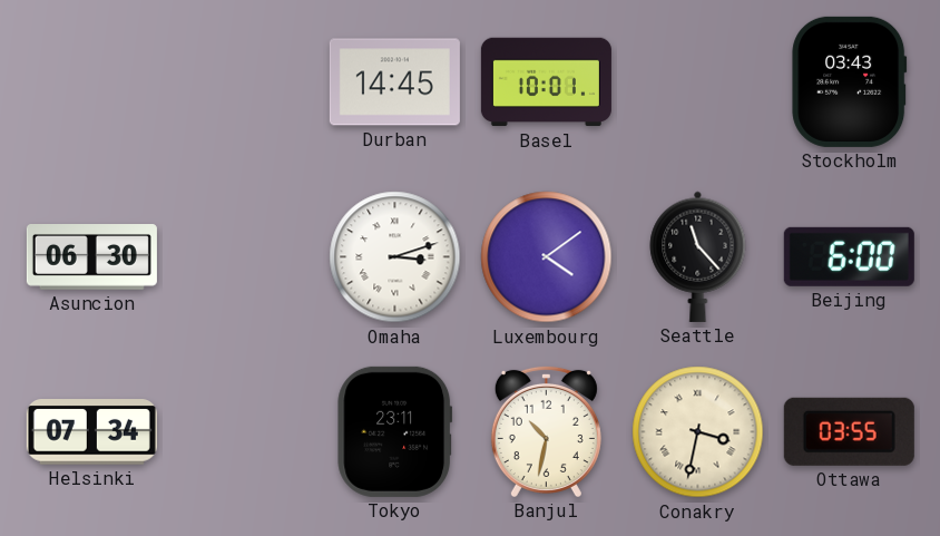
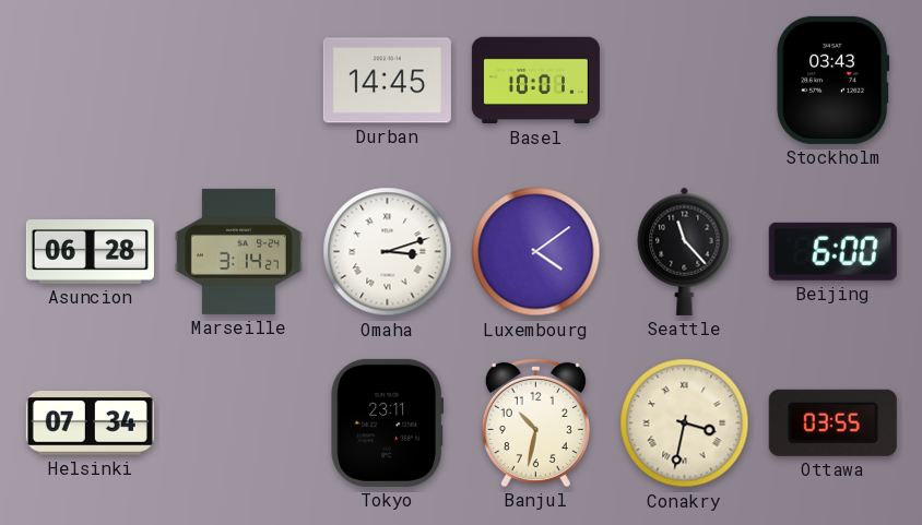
Asuncion: 06:30 -> 06:28 (90, 252)
Marseille: none -> 3:14 (238, 251)
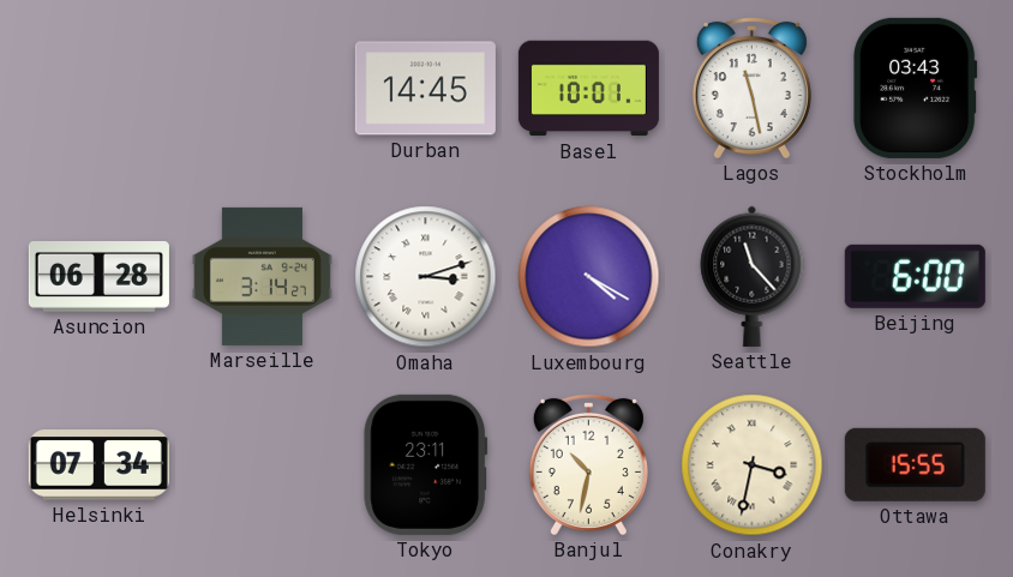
Lagos: none -> 11:28 (751, 88)
Luxembourg: 4:09 -> 4:20 (589, 277)
Ottawa: 03:55 -> 15:55 (915, 464)
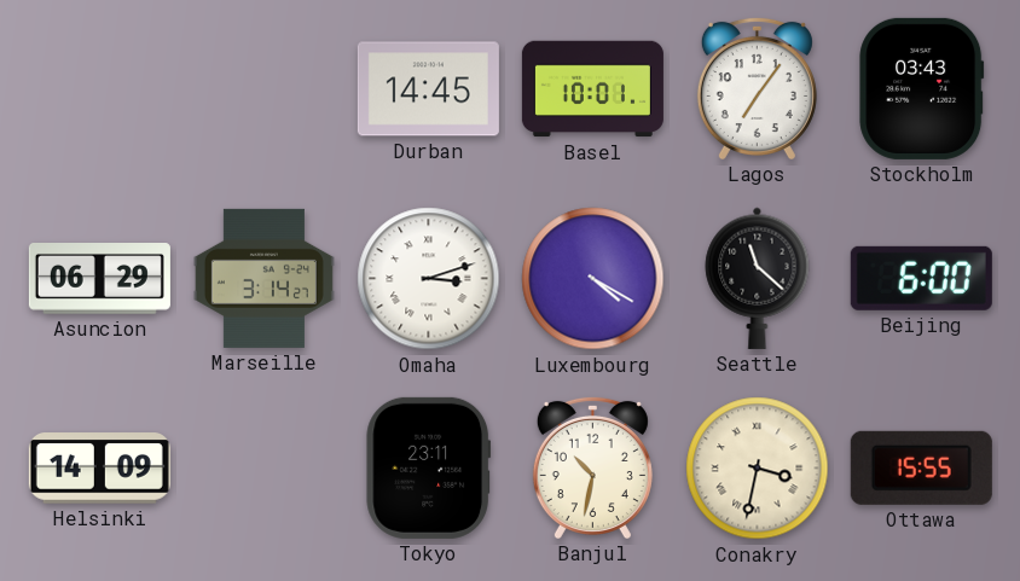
Lagos: 11:28 -> 7:06 (757, 88)
Asuncion: 06:28 -> 06:29 (99, 279)
Seattle: 11:23 -> 11:22 (758, 278)
Helsinki: 07:34 -> 14:09 (99, 469)
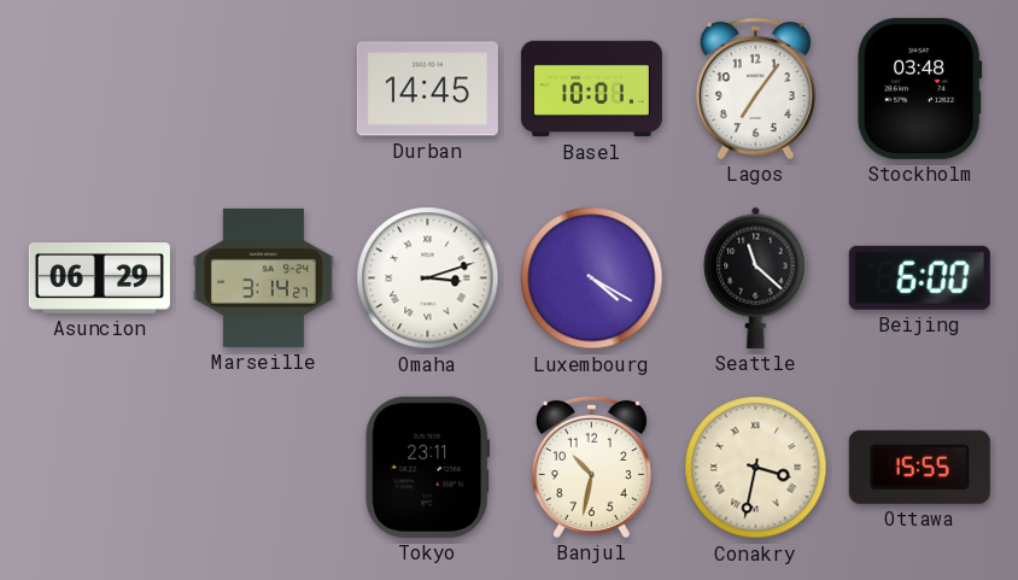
Stockholm: 03:43 -> 03:48 (920, 88)
Helsinki: 14:09 -> none (99, 469)
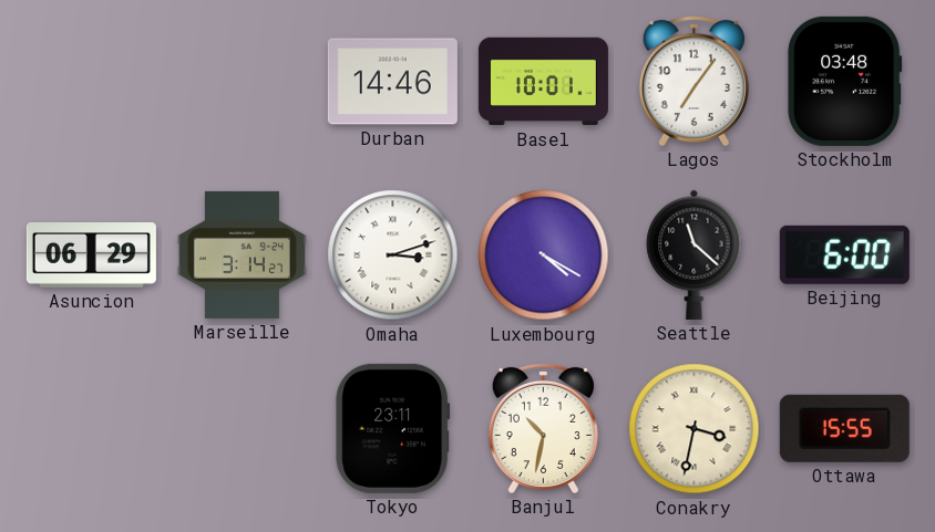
Durban: 14:45 -> 14:46 (392, 82)
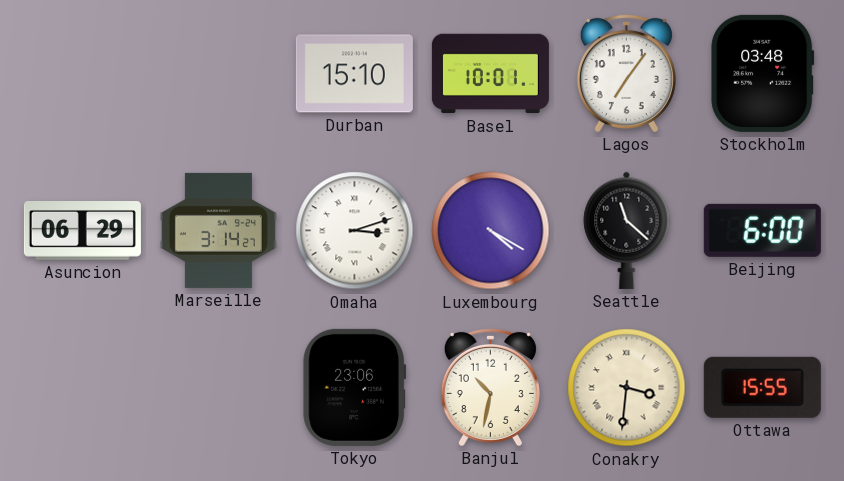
Durban: 14:46 -> 15:10 (354, 74)
Tokyo: 23:11 -> 23:06 (355, 387)
Conakry: 3:32 -> 3:31 (627, 388)
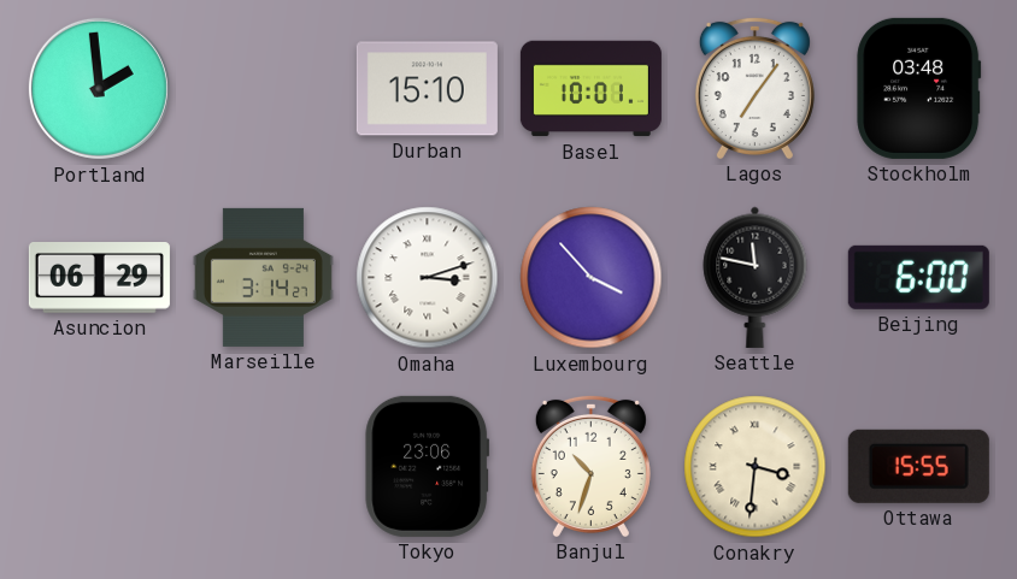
Portland: none -> 1:59 (99, 88)
Luxembourg: 4:20 -> 3:53 (592, 278)
Seattle: 11:22 -> 11:47 (756, 277)
Banjul: 10:32 -> 10:33 (590, 466)
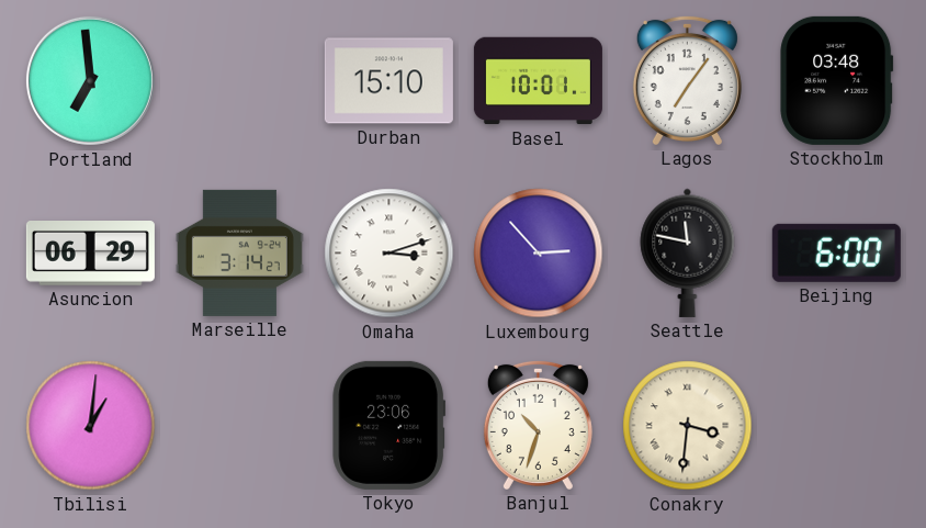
Portland: 1:59 -> 6:59 (90, 80)
Luxembourg: 3:53 -> 2:53 (539, 254)
Tbilisi: none -> 1:01 (91, 426)
Ottawa: 15:55 -> none (918, 466)
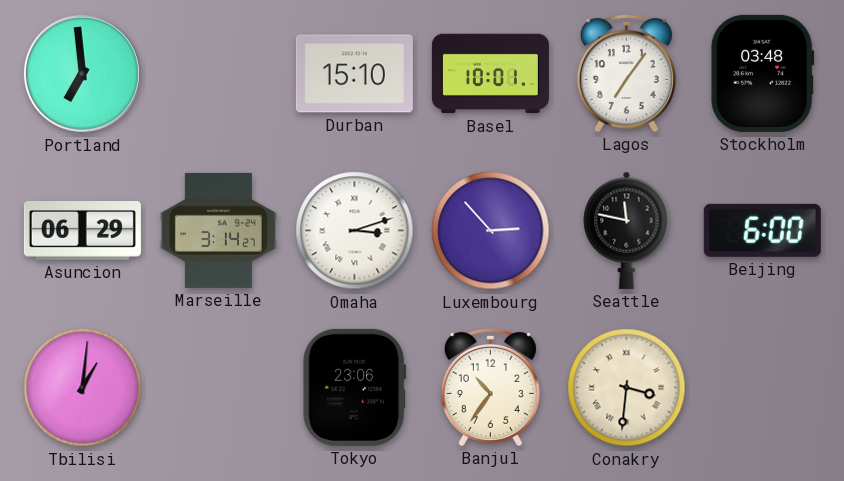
Banjul: 10:33 -> 10:36 (490, 387)
